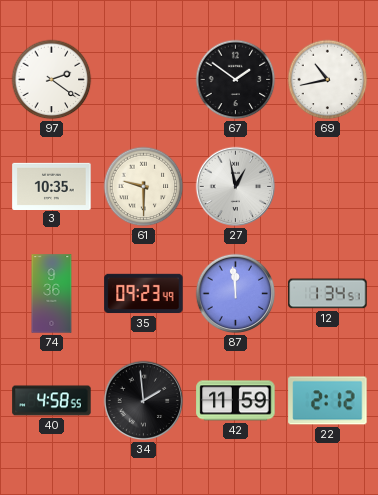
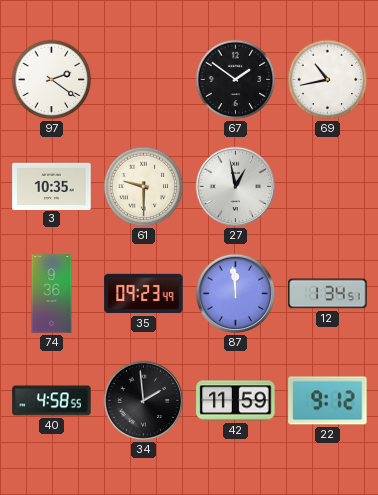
22: 2:12 -> 9:12 (328, 401)
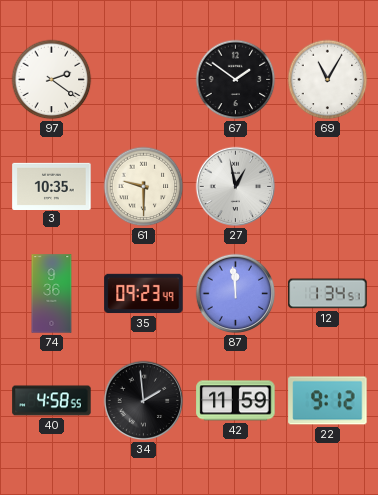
69: 10:43 -> 11:05 (328, 80)
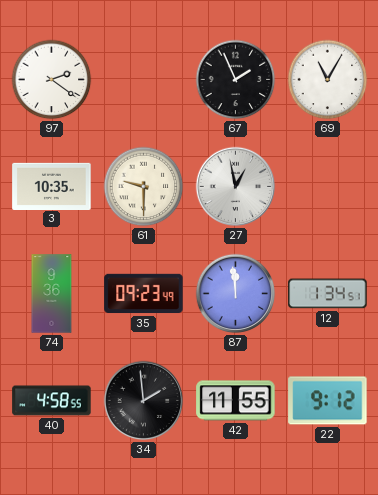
67: 1:51 -> 1:56 (236, 80)
42: 11:59 -> 11:55 (236, 401)
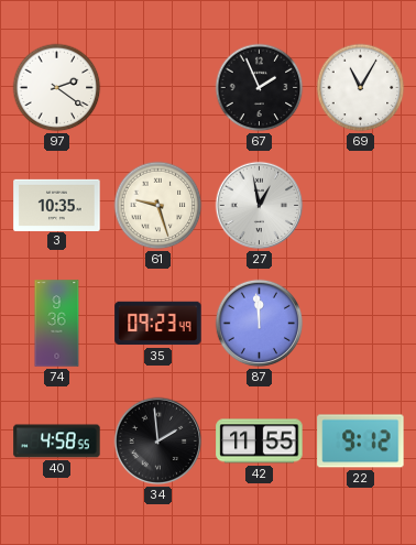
61: 9:30 -> 9:27 (158, 206)
12: 1:34 -> none (328, 294)
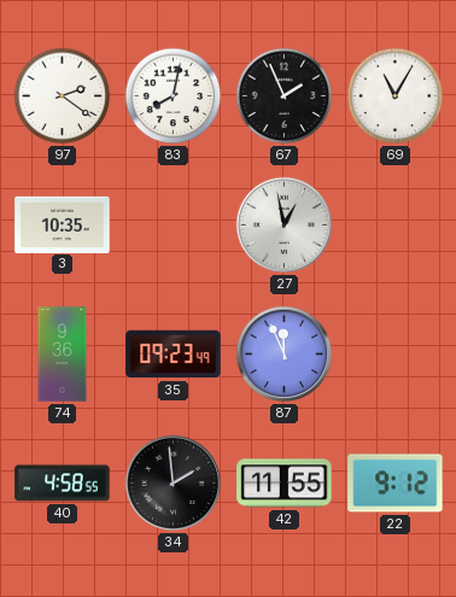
83: none -> 8:02 (174, 96)
61: 9:27 -> none (158, 206)
87: 11:59 -> 11:56 (285, 355)
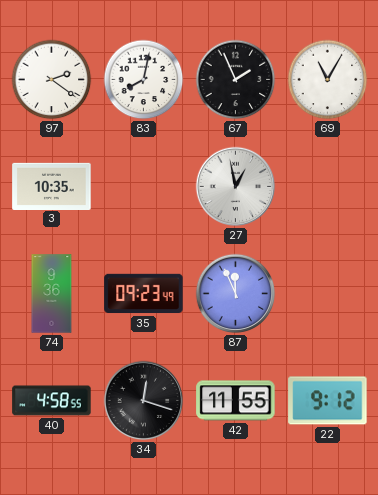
34: 1:59 -> 12:18 (144, 401)
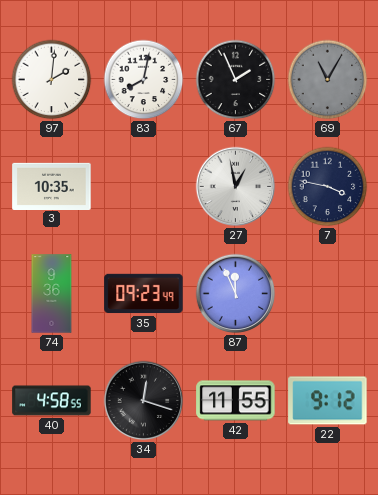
97: 2:21 -> 2:01 (52, 80)
69 dial: white -> grey (328, 80)
7: none -> 3:47 (328, 187)
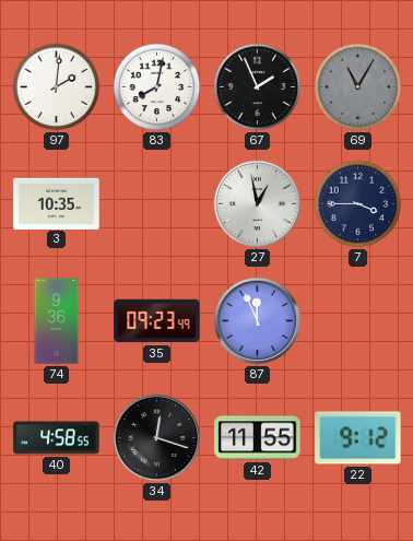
7: 3:47 -> 3:45 (358, 204)
